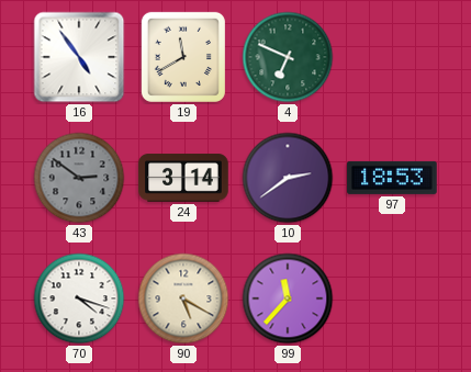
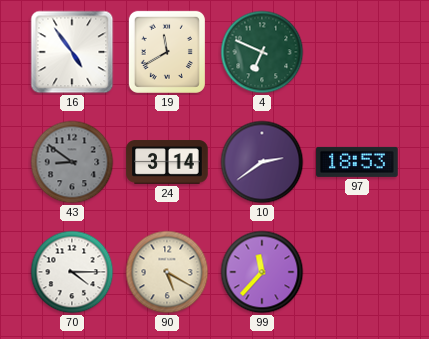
43: 2:51 -> 8:51 (72, 162)
70: 4:18 -> 4:15 (72, 272)
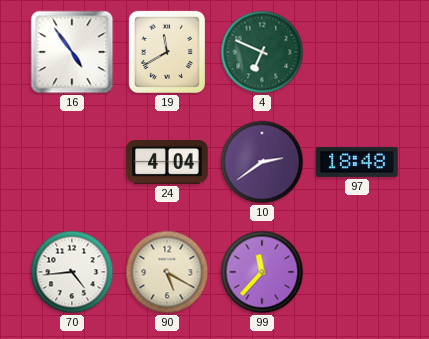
43: 8:51 -> none (72, 162)
24: 3:14 -> 4:04 (167, 162)
97: 18:53 -> 18:48 (357, 162)
70: 4:15 -> 4:44 (72, 272)
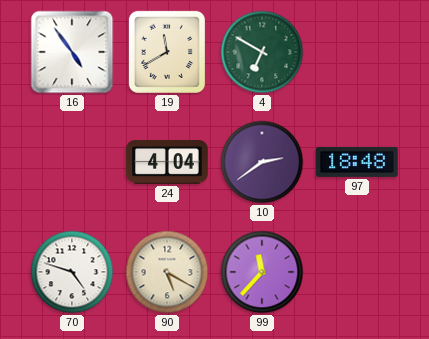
4: 6:49 -> 6:50 (262, 52)
70: 4:44 -> 4:48 (72, 272)
